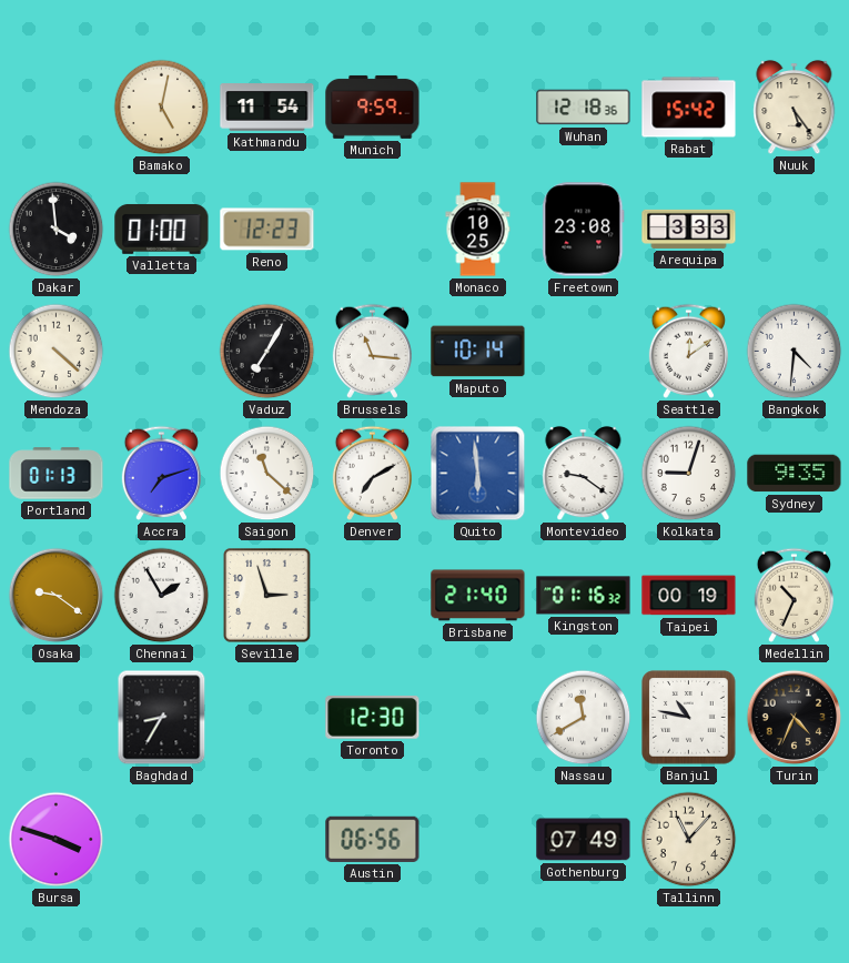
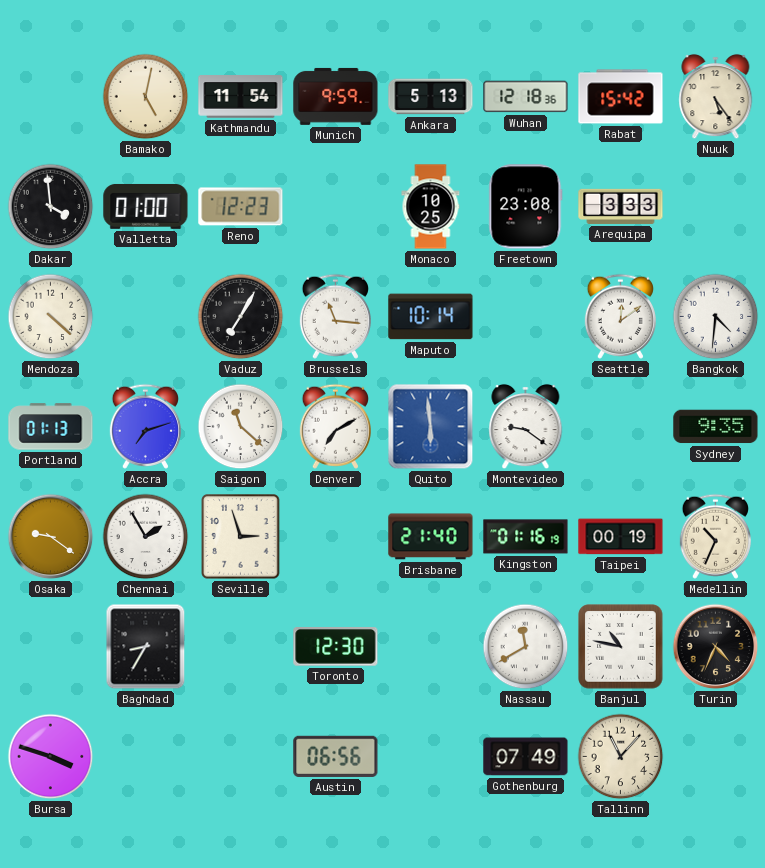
Ankara: none -> 5:13 (431, 97)
Kolkata: 9:03 -> none (689, 474)
Kingston: 01:16:32 -> 01:16:19 (526, 537)
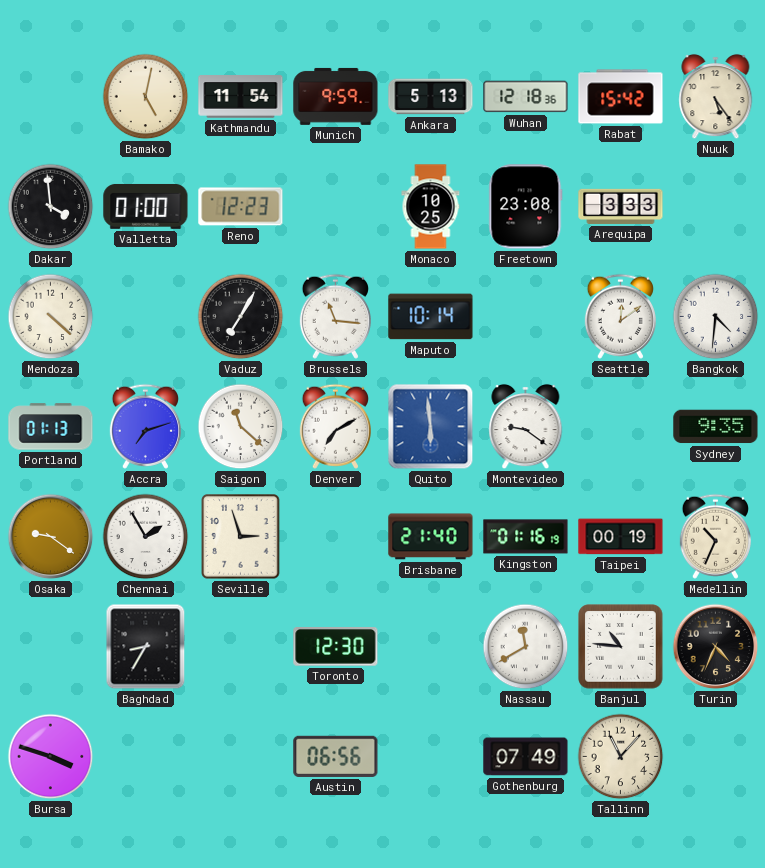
Banjul: 10:47 -> 10:46 (621, 647)
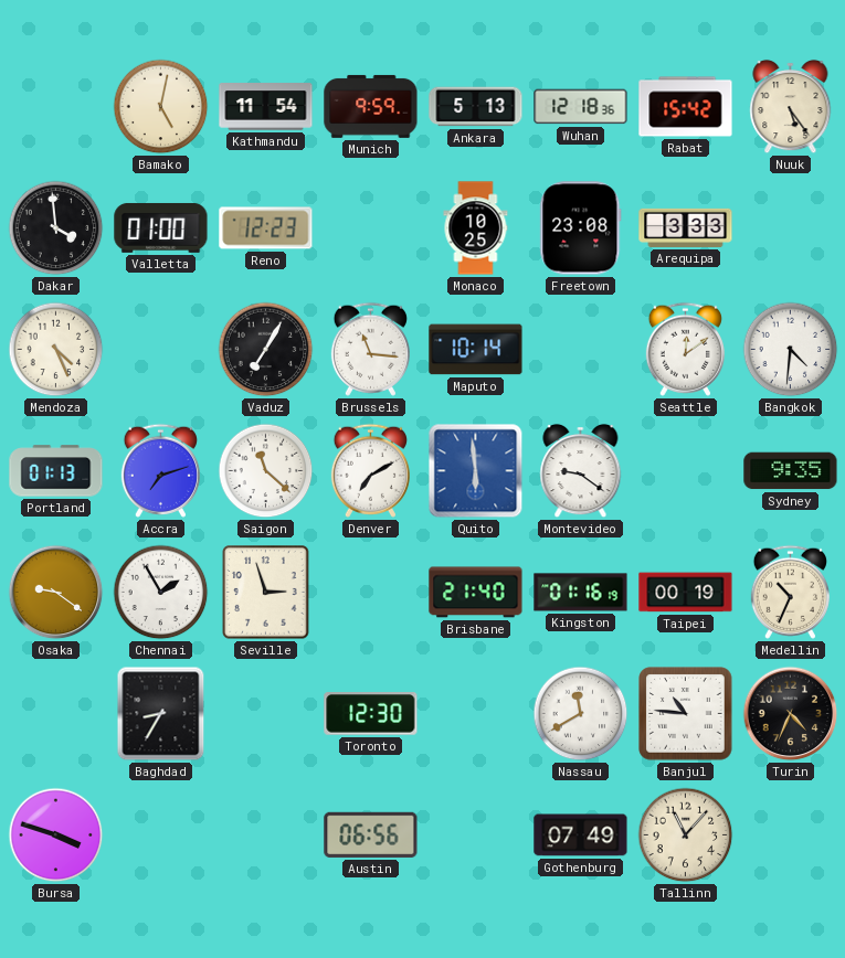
Mendoza: 4:22 -> 4:26 (56, 350)
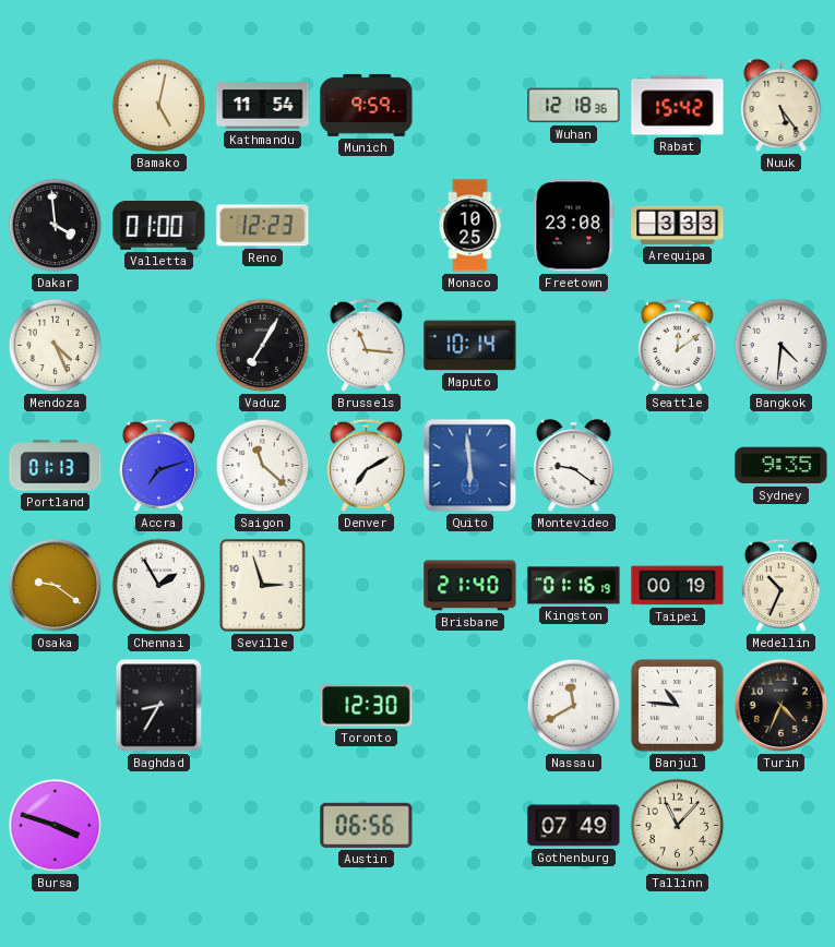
Ankara: 5:13 -> none (476, 107)
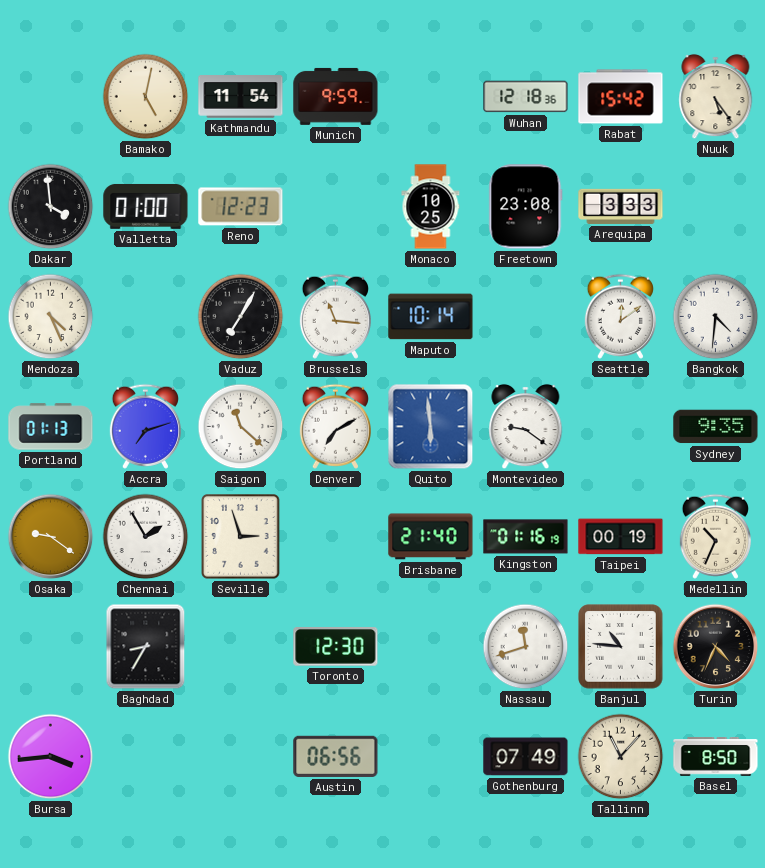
Nassau: 11:40 -> 11:42 (526, 647)
Bursa: 3:48 -> 3:44 (51, 757)
Basel: none -> 8:50 (716, 757)
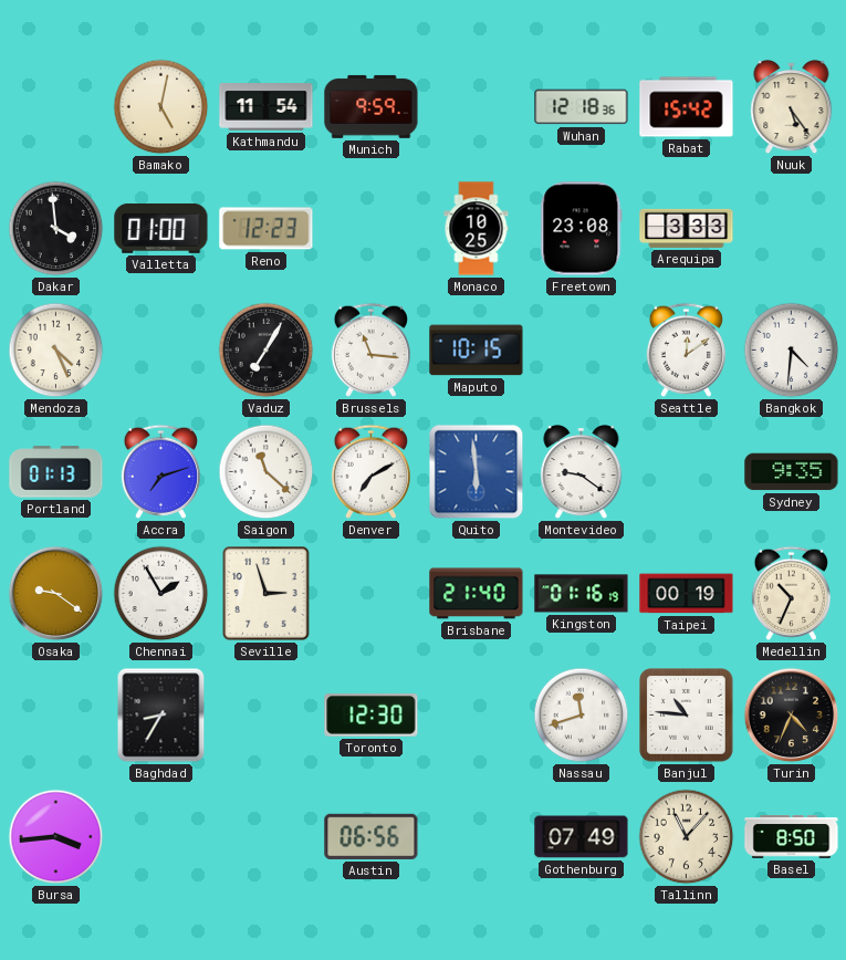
Maputo: 10:14 -> 10:15 (477, 351)
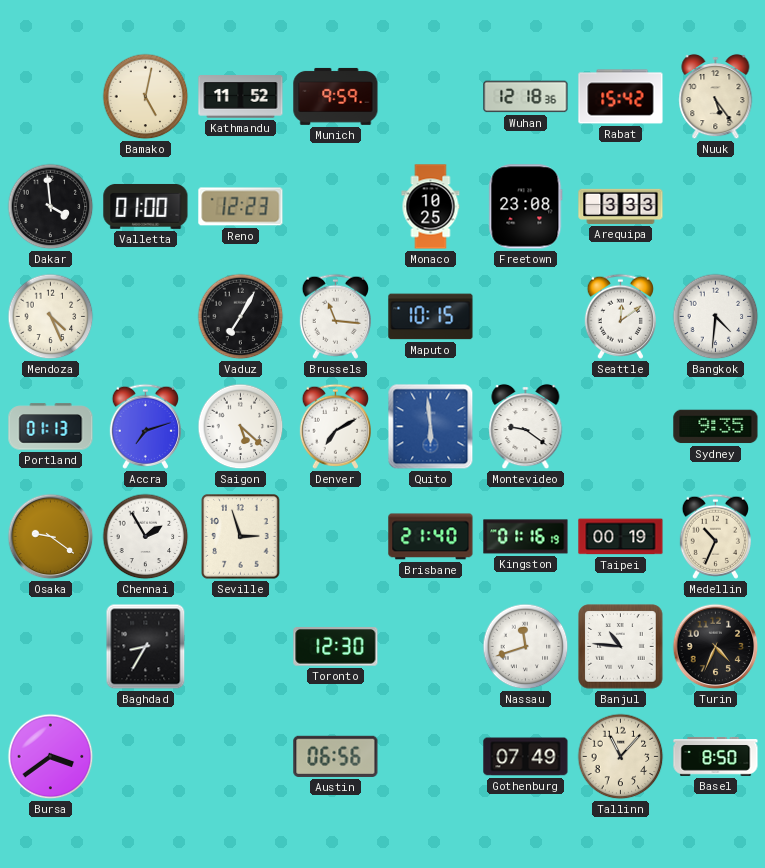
Kathmandu: 11:54 -> 11:52 (241, 97)
Saigon: 11:22 -> 5:22 (241, 427)
Bursa: 3:44 -> 3:39 (51, 757)
